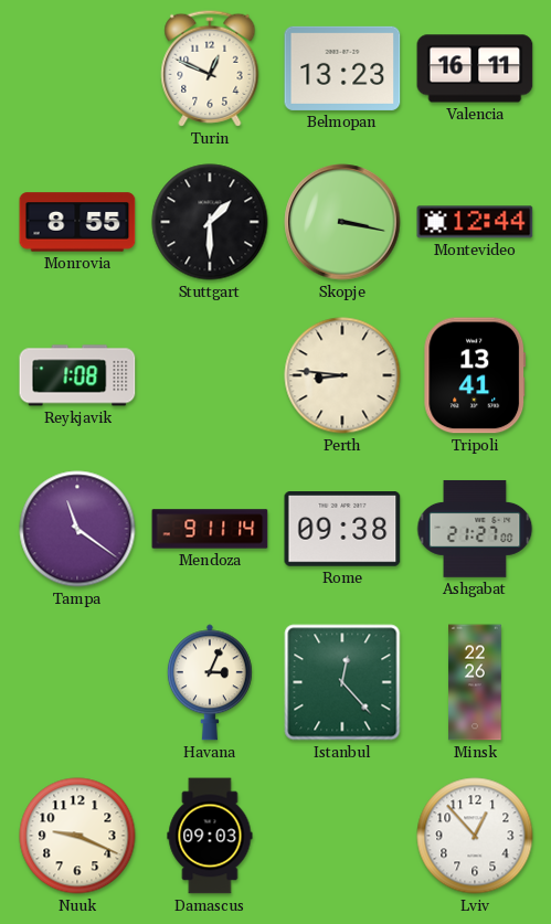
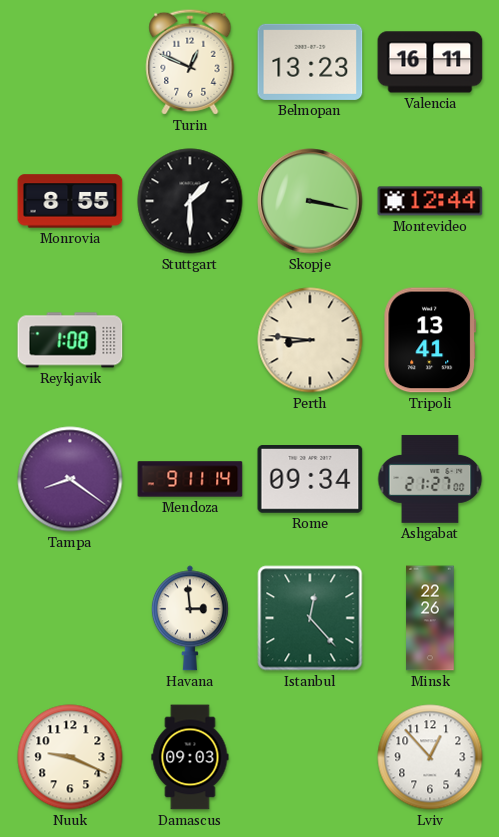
Tampa: 11:21 -> 8:21 (70, 479)
Rome: 09:38 -> 09:34 (310, 480)
Havana: 3:04 -> 2:59 (190, 618)
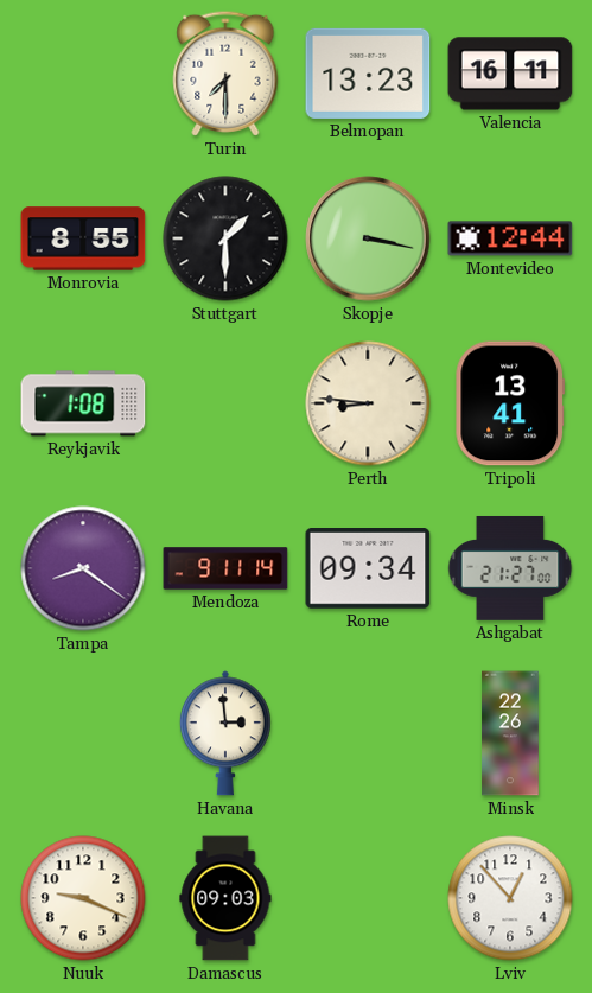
Turin: 12:49 -> 7:30 (225, 74)
Istanbul: 12:23 -> none (310, 618)
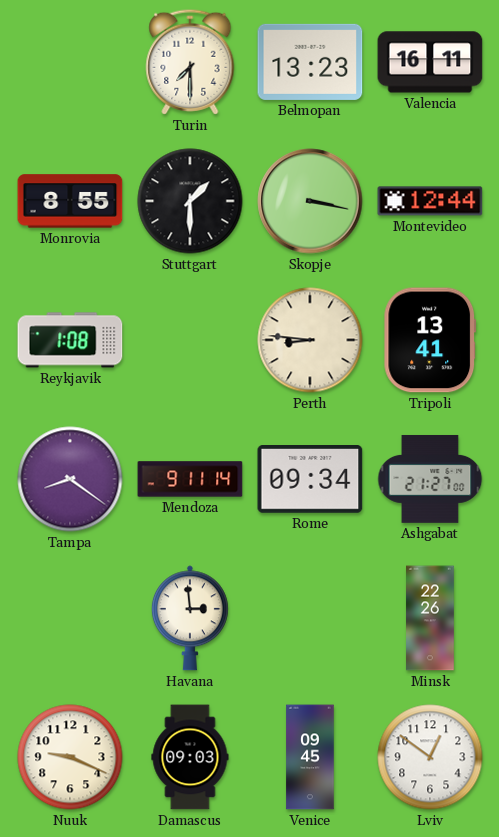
Venice: none -> 09:45 (310, 757)
Lviv: 12:53 -> 12:51 (430, 757)
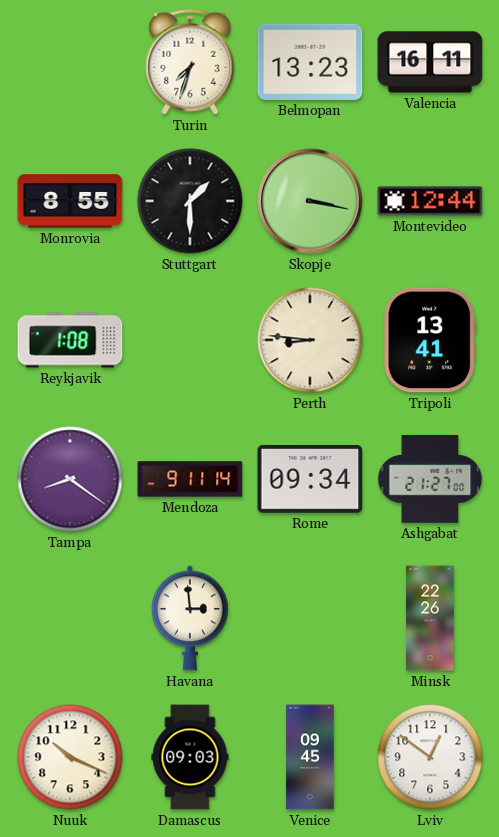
Turin: 7:30 -> 7:33 (190, 62)
Nuuk: 9:19 -> 10:19 (70, 757)
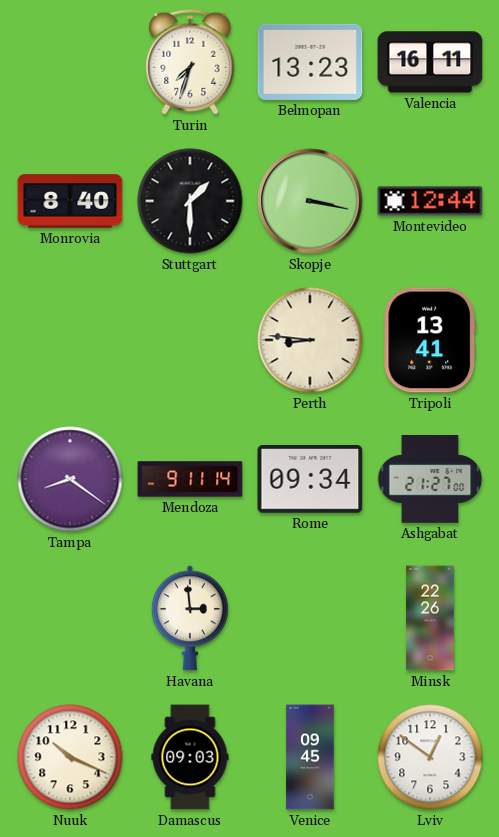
Monrovia: 8:55 -> 8:40 (70, 201)
Reykjavik: 1:08 -> none (70, 340)
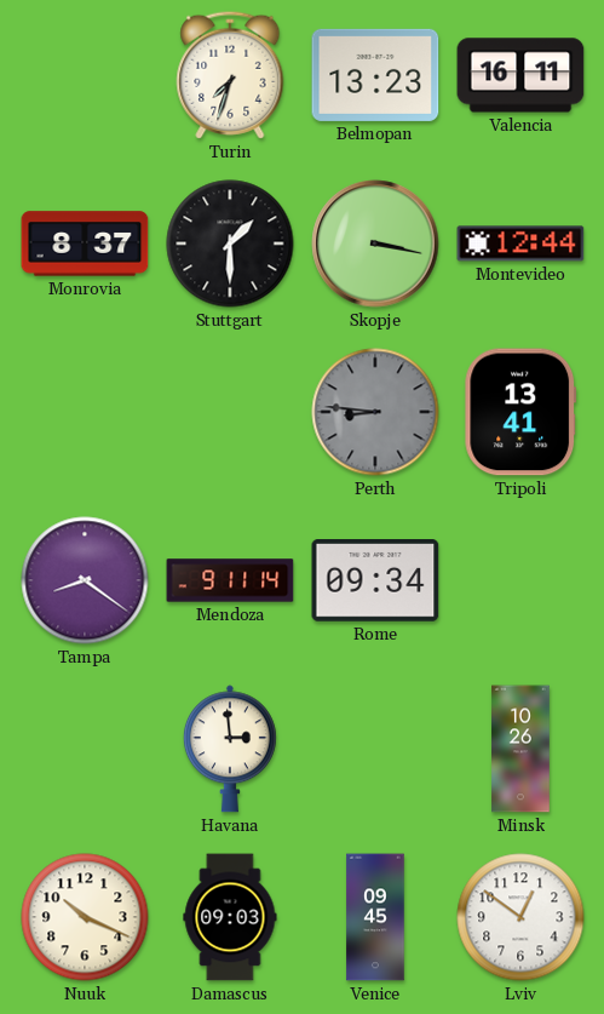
Monrovia: 8:40 -> 8:37 (85, 244)
Perth dial: cream -> grey (375, 412)
Ashgabat: 21:27 -> none (430, 479)
Minsk: 22:26 -> 10:26 (520, 749)
